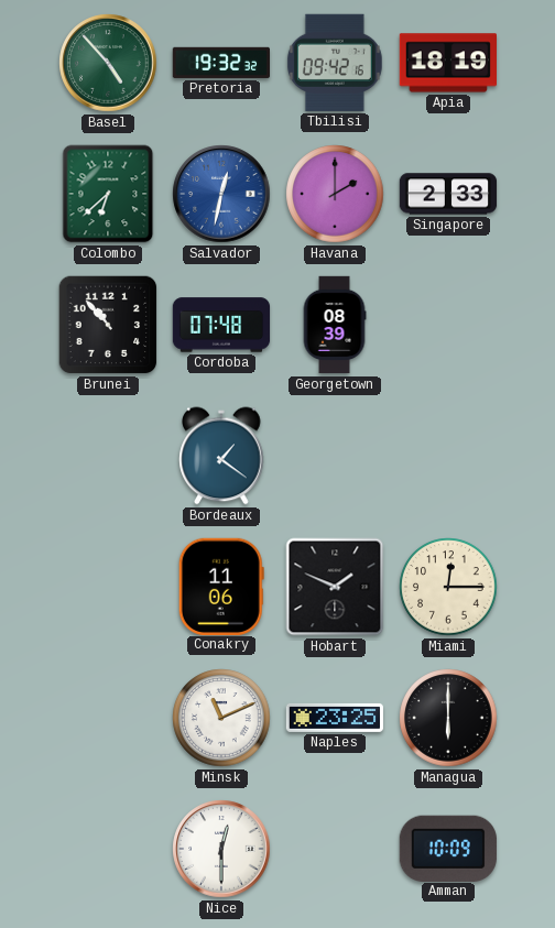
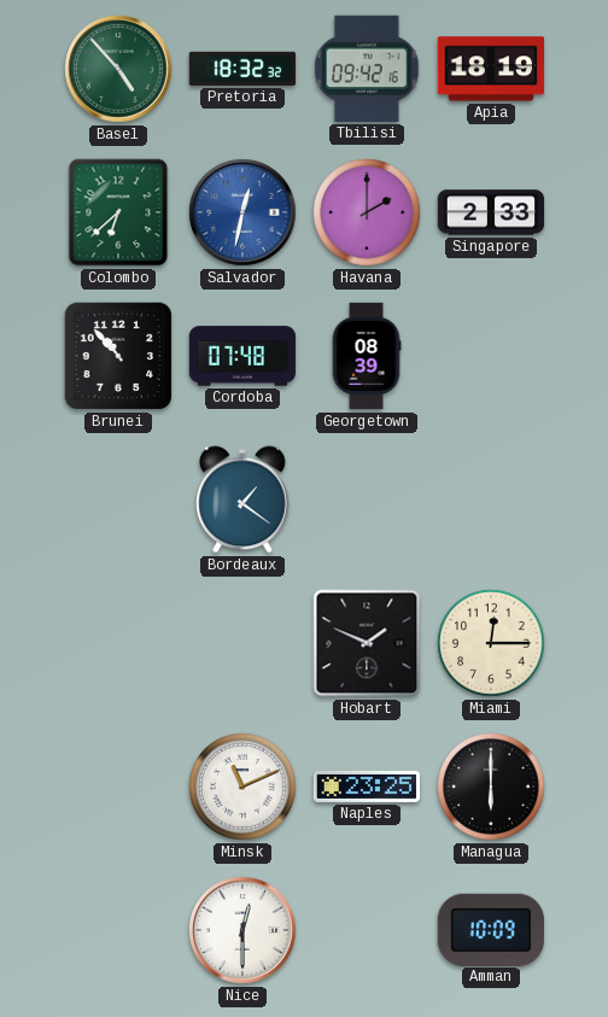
Pretoria: 19:32 -> 18:32 (241, 69)
Conakry: 11:06 -> none (221, 586)
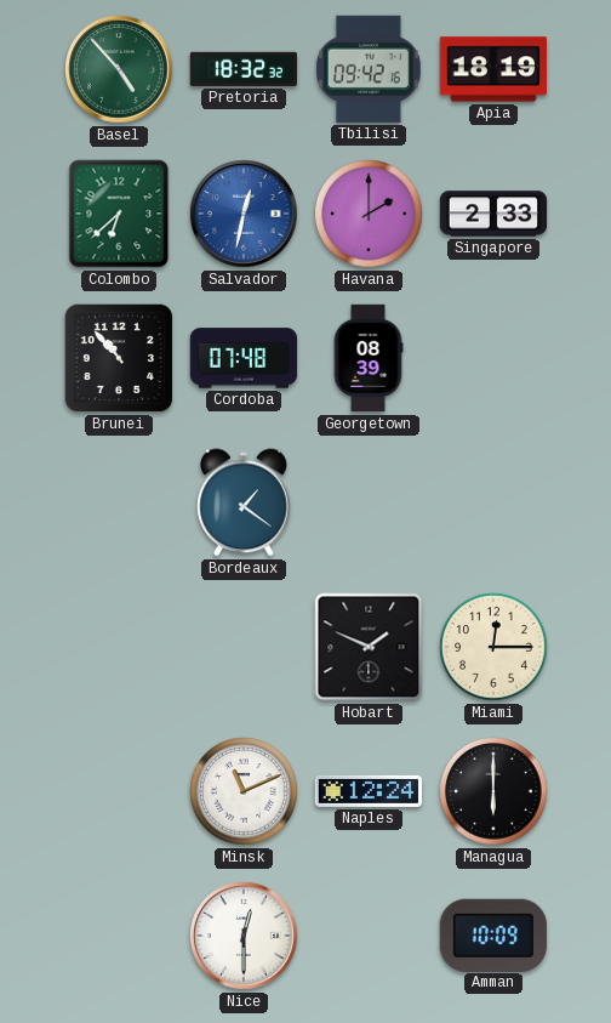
Naples: 23:25 -> 12:24 (367, 791)
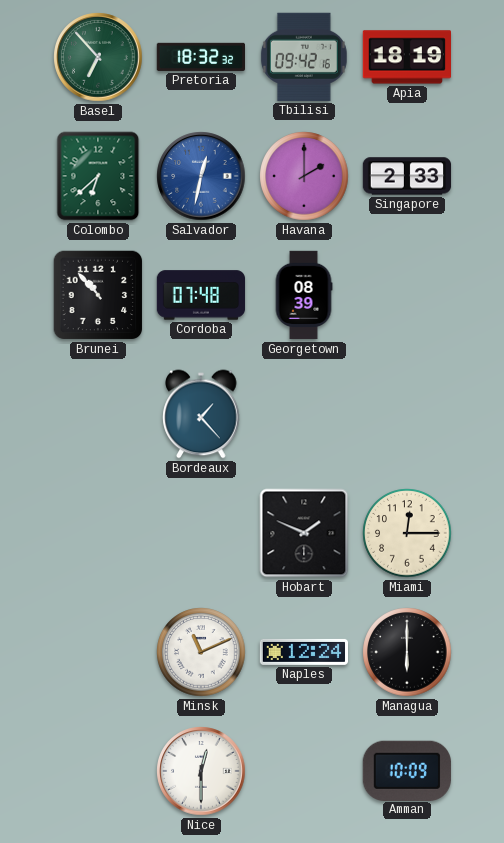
Basel: 4:53 -> 6:53 (98, 57)
Bordeaux: 1:21 -> 1:23 (201, 414)
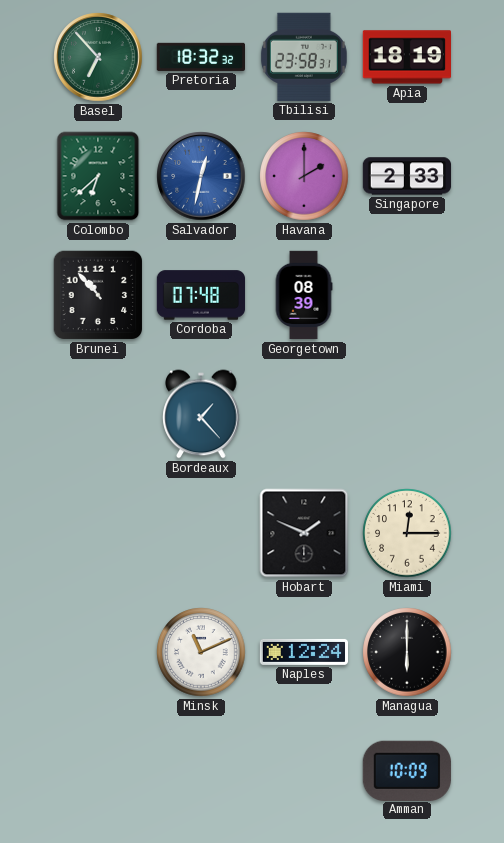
Tbilisi: 09:42 -> 23:58 (304, 57)
Nice: 12:30 -> none (201, 771)
